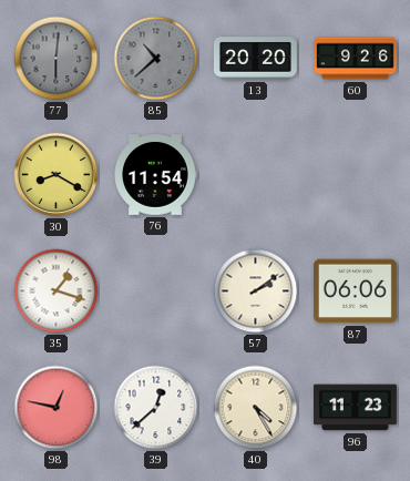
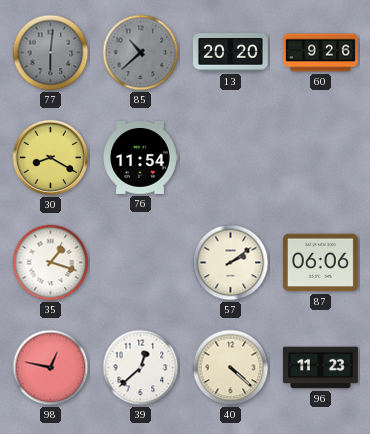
40: 4:25 -> 4:22 (231, 368)
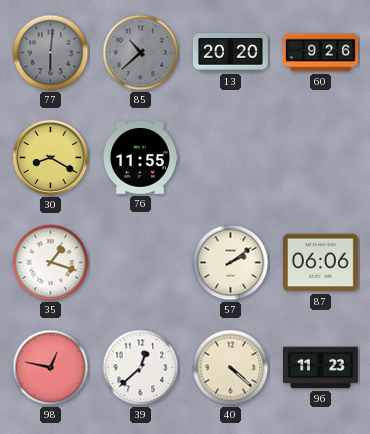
76: 11:54 -> 11:55 (140, 158)
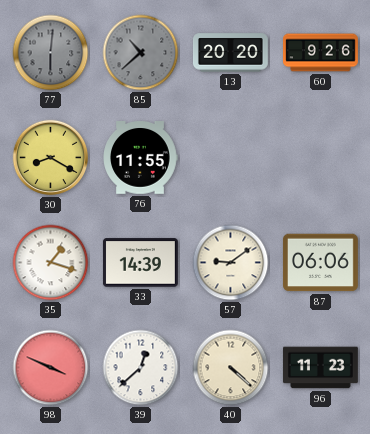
33: none -> 14:39 (140, 263)
57: 2:09 -> 9:09 (231, 263)
98: 12:47 -> 3:49 (51, 368)
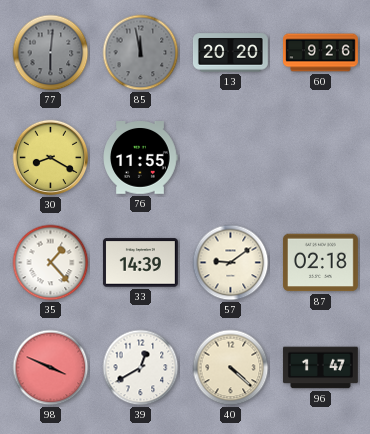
85: 10:38 -> 11:58 (141, 53)
35: 1:18 -> 1:23 (51, 263)
87: 06:06 -> 02:18 (320, 263)
39: 12:38 -> 12:40 (141, 368)
96: 11:23 -> 1:47 (320, 368)
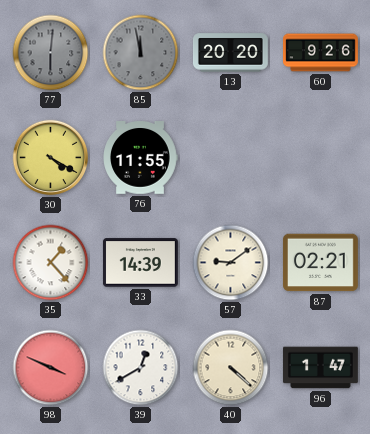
30: 8:20 -> 4:20 (51, 158)
87: 02:18 -> 02:21 (320, 263)
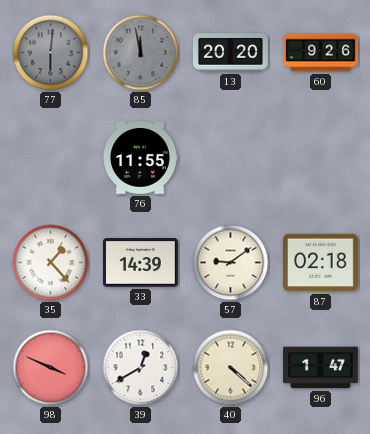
30: 4:20 -> none (51, 158)
87: 02:21 -> 02:18 (320, 263)
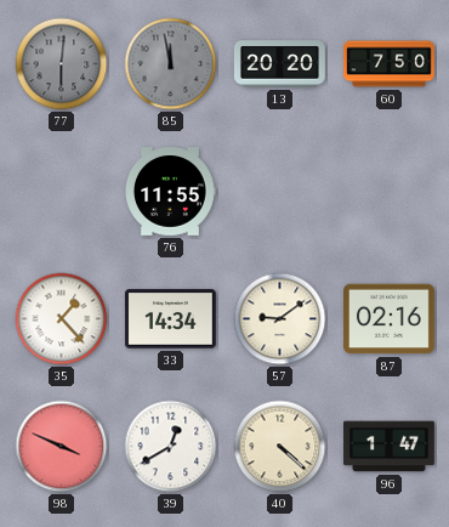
60: 9:26 -> 7:50 (390, 64)
33: 14:39 -> 14:34 (170, 319)
87: 02:18 -> 02:16 (388, 319)
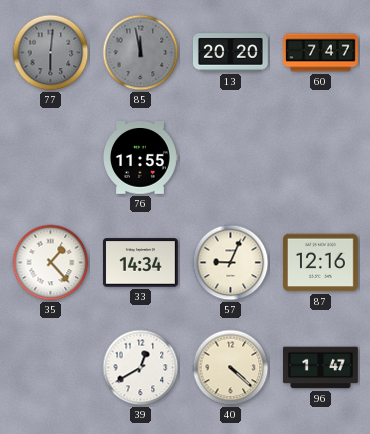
60: 7:50 -> 7:47 (321, 53)
57: 9:09 -> 9:04 (231, 263)
87: 02:16 -> 12:16 (320, 263)
98: 3:49 -> none (62, 447)
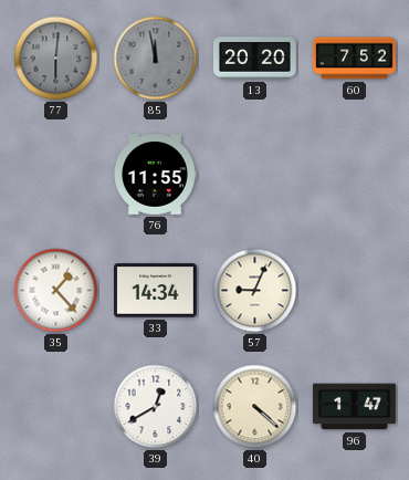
60: 7:47 -> 7:52 (355, 59)
87: 12:16 -> none (320, 263)
